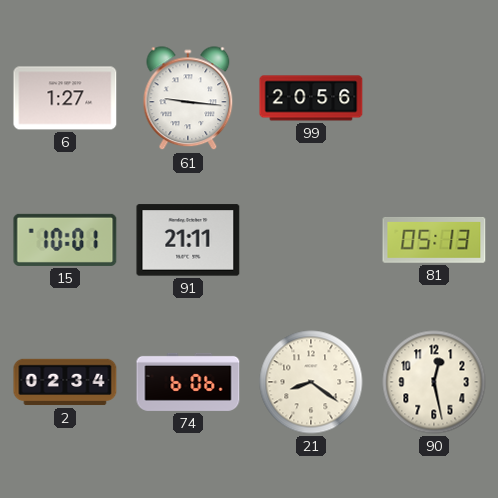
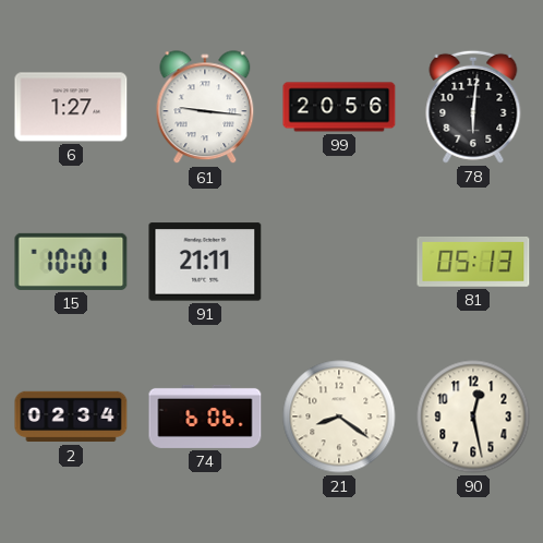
78: none -> 6:01 (473, 107)
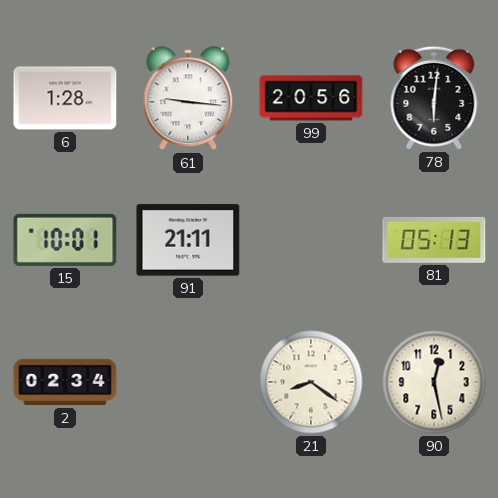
6: 1:27 -> 1:28 (65, 98)
74: 6:06 -> none (205, 417)
